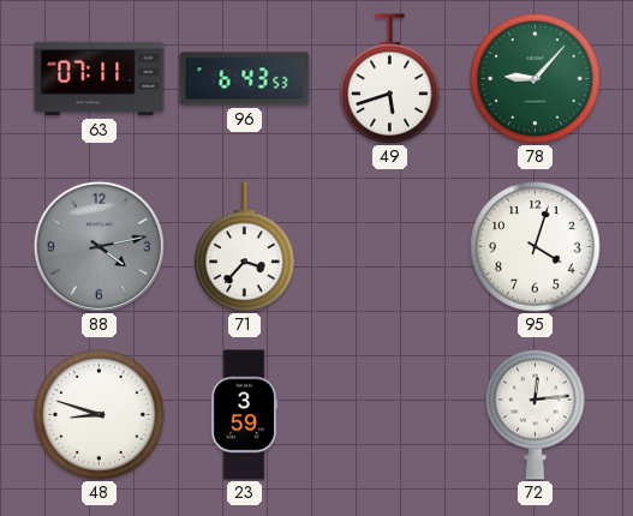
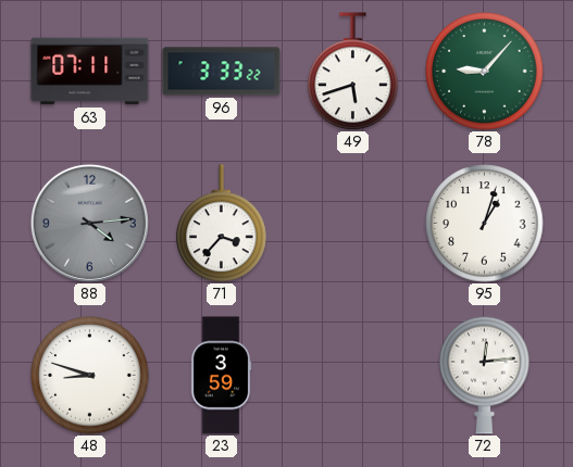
96: 6:43 -> 3:33 (222, 72)
88: 4:13 -> 4:14 (89, 223)
95: 4:03 -> 1:03 (485, 224)
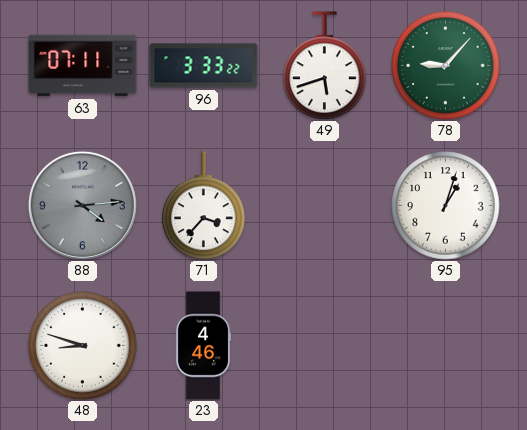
23: 3:59 -> 4:46 (203, 346)
72: 12:14 -> none (485, 375)
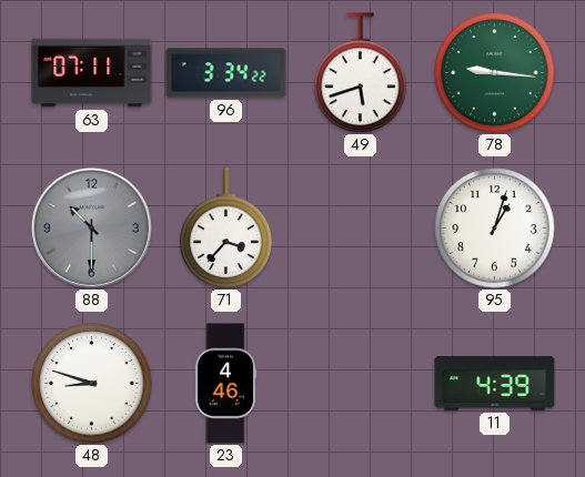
96: 3:33 -> 3:34 (226, 73)
78: 9:07 -> 9:16 (495, 73)
88: 4:14 -> 10:30 (91, 227)
11: none -> 4:39 (495, 384)
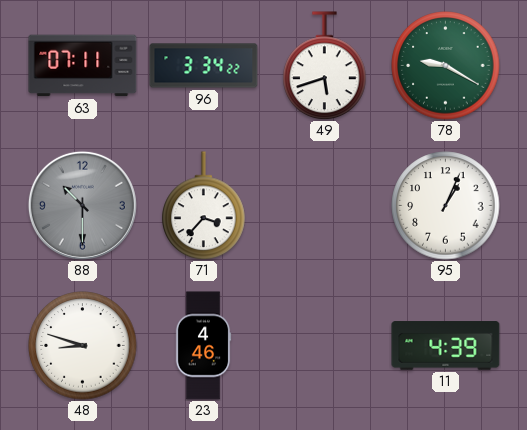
78: 9:16 -> 9:20 (446, 66)
95: 1:03 -> 1:04 (446, 206)
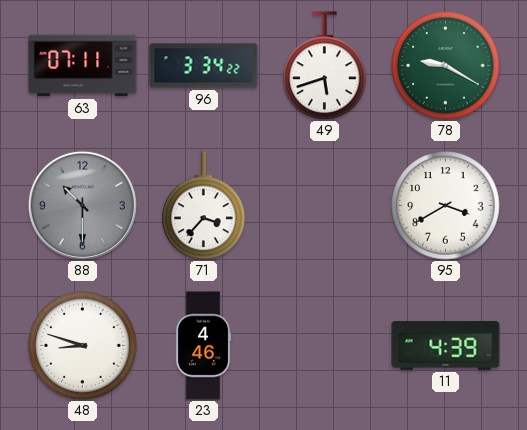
95: 1:04 -> 3:40 (446, 206)
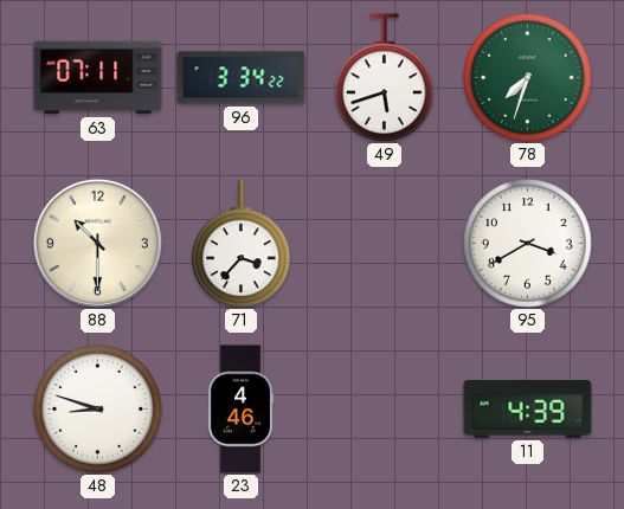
78: 9:20 -> 7:33 (528, 78)
88 dial: grey -> cream (97, 243)
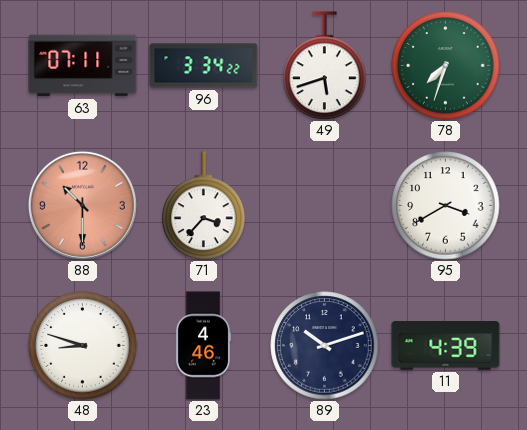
88 dial: cream -> salmon (82, 205)
89: none -> 10:12 (325, 346)
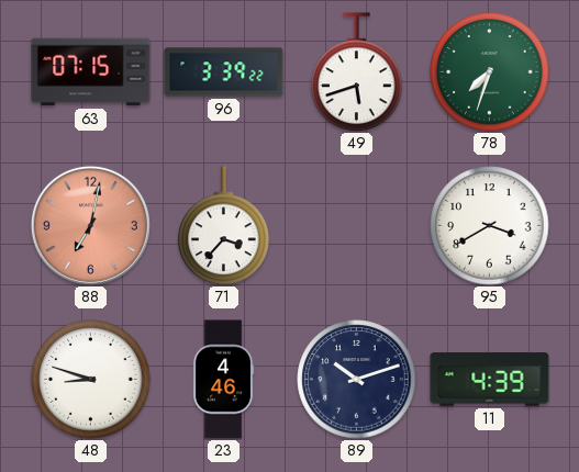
63: 07:11 -> 07:15 (91, 72)
96: 3:34 -> 3:39 (224, 72)
88: 10:30 -> 7:02 (90, 225)
